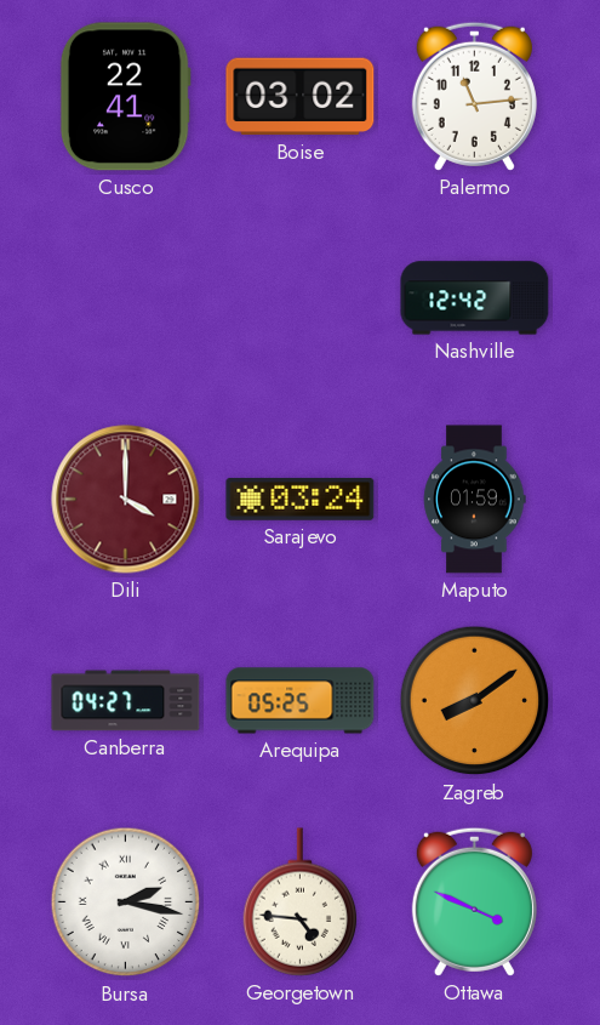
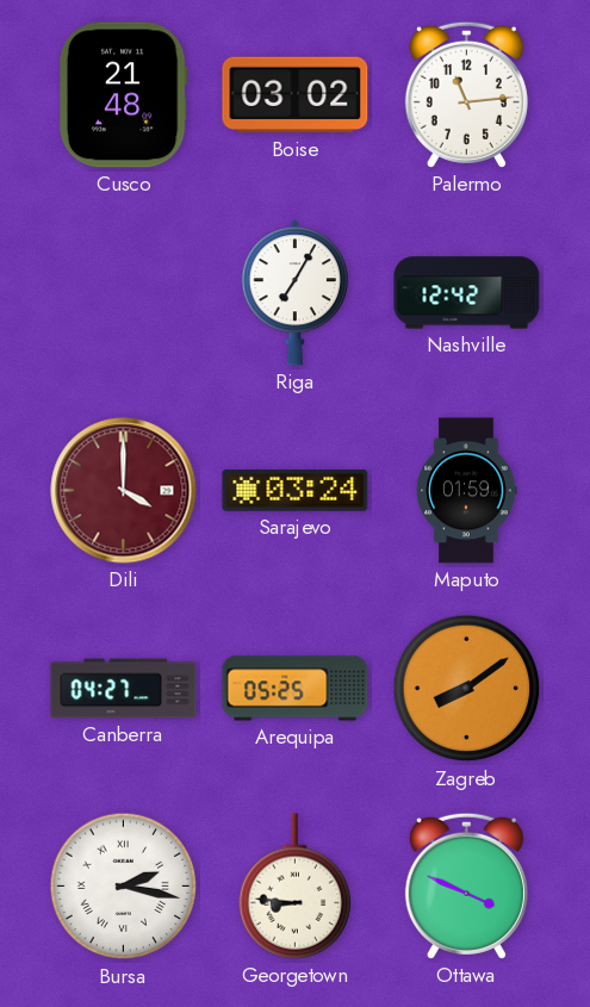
Cusco: 22:41 -> 21:48 (123, 95)
Riga: none -> 7:05 (294, 293)
Georgetown: 4:46 -> 8:46 (296, 887)
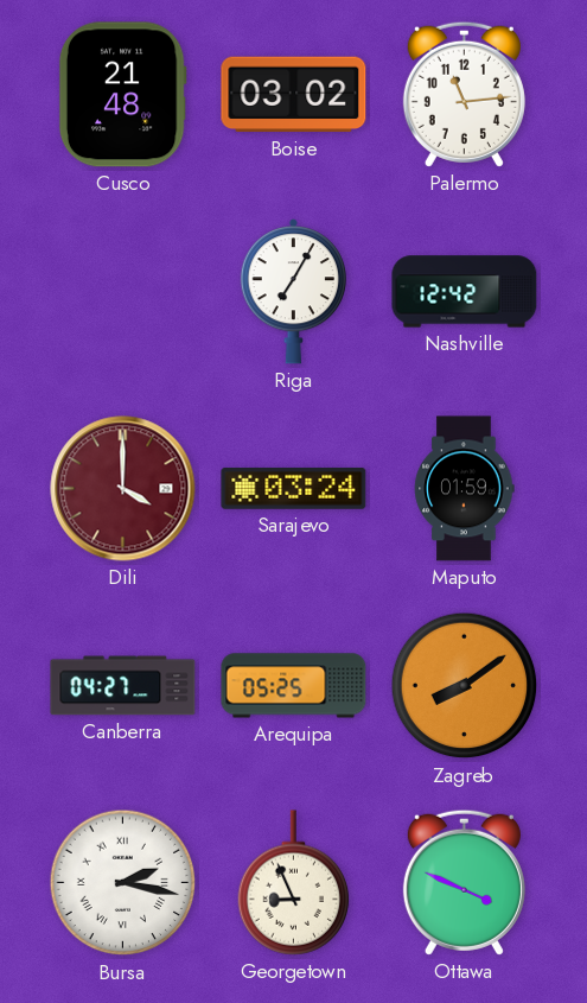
Georgetown: 8:46 -> 8:56 (294, 883)
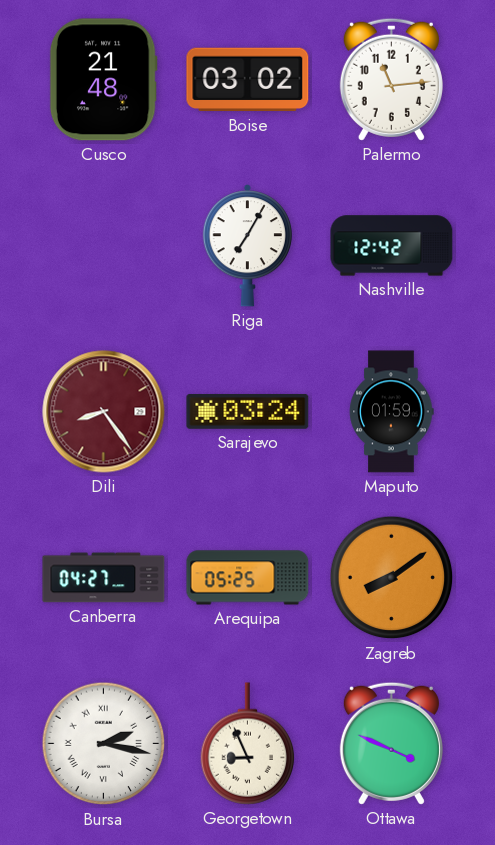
Dili: 4:00 -> 8:24 (104, 412)
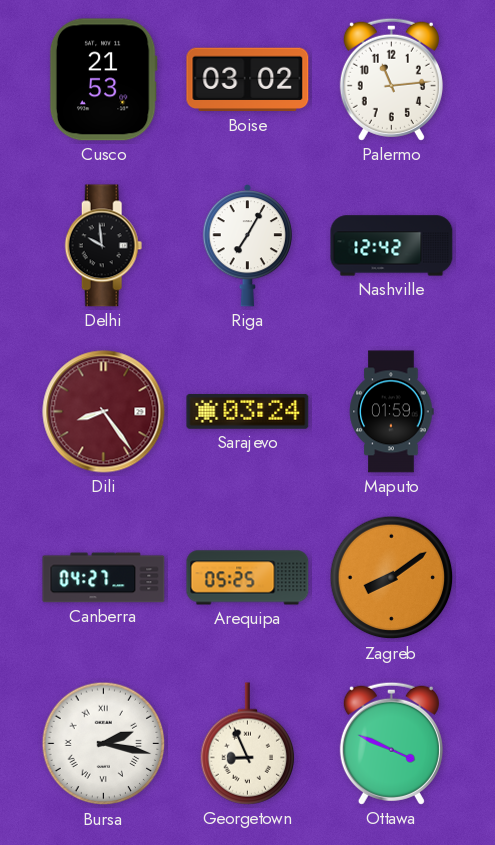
Cusco: 21:48 -> 21:53 (103, 80)
Delhi: none -> 9:59 (104, 246)
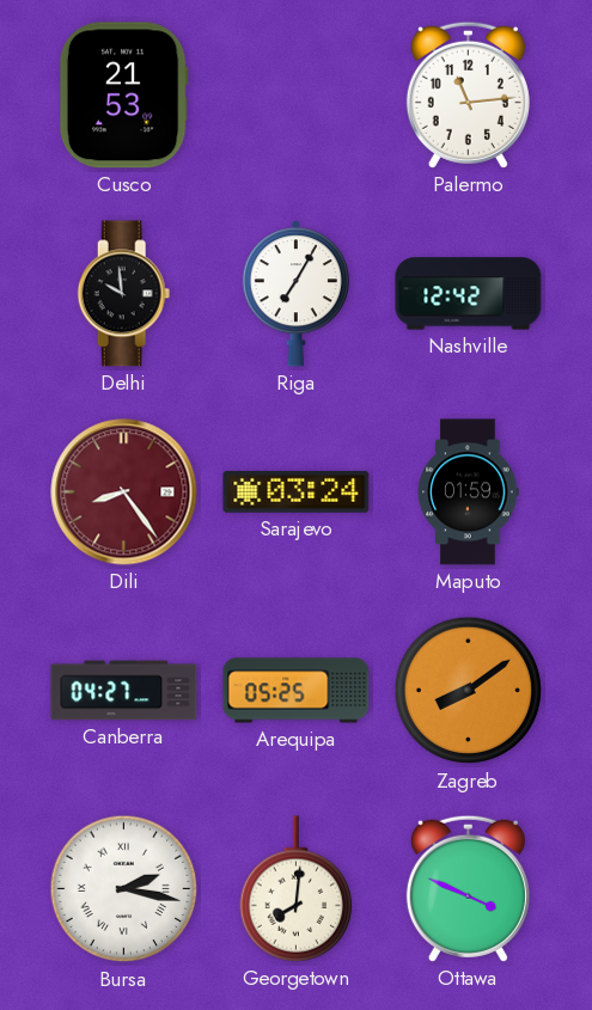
Boise: 03:02 -> none (248, 80)
Georgetown: 8:56 -> 8:01 (297, 889)
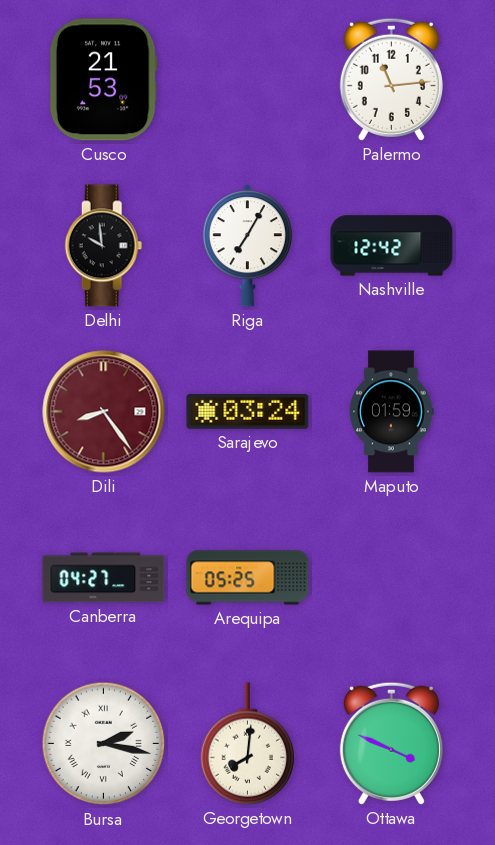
Zagreb: 8:09 -> none (469, 691)
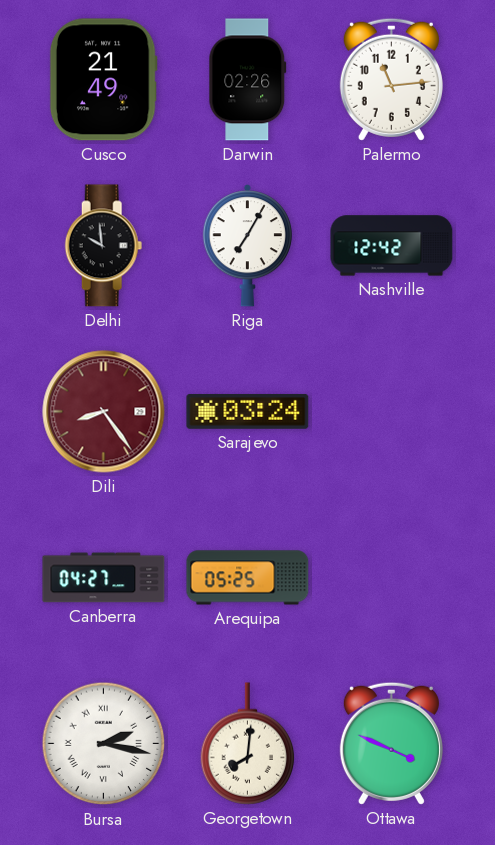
Cusco: 21:53 -> 21:49 (103, 80)
Darwin: none -> 02:26 (248, 80)
Maputo: 01:59 -> none (391, 412)
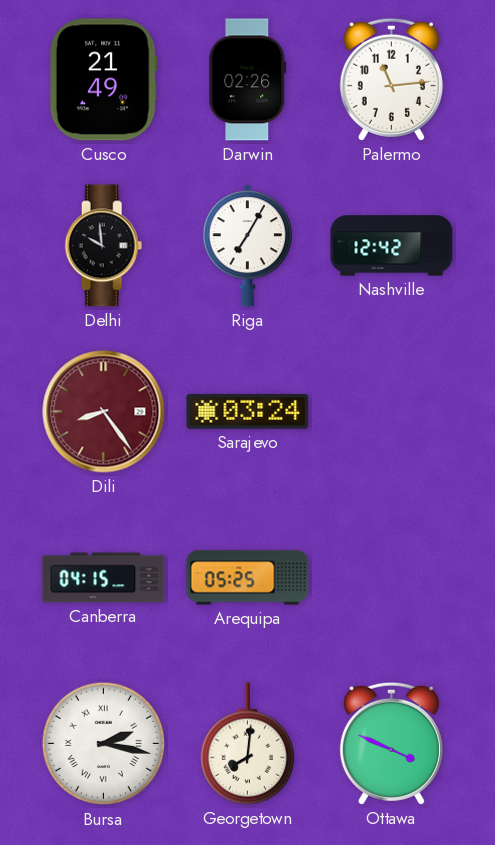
Canberra: 04:27 -> 04:15 (104, 578)
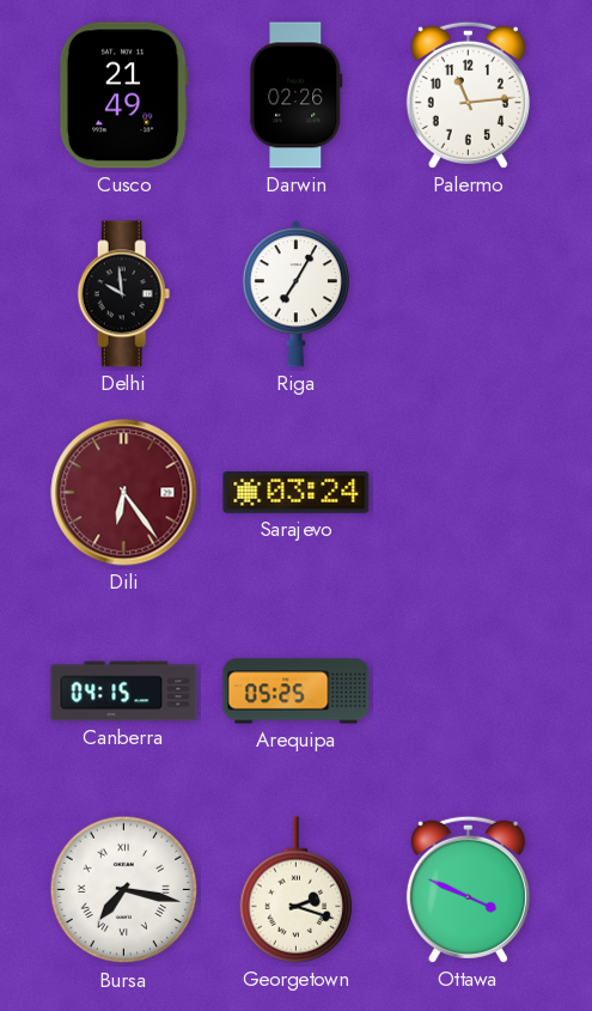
Nashville: 12:42 -> none (392, 246)
Dili: 8:24 -> 6:24 (124, 493)
Bursa: 2:17 -> 7:17 (124, 890)
Georgetown: 8:01 -> 2:18 (297, 890)
